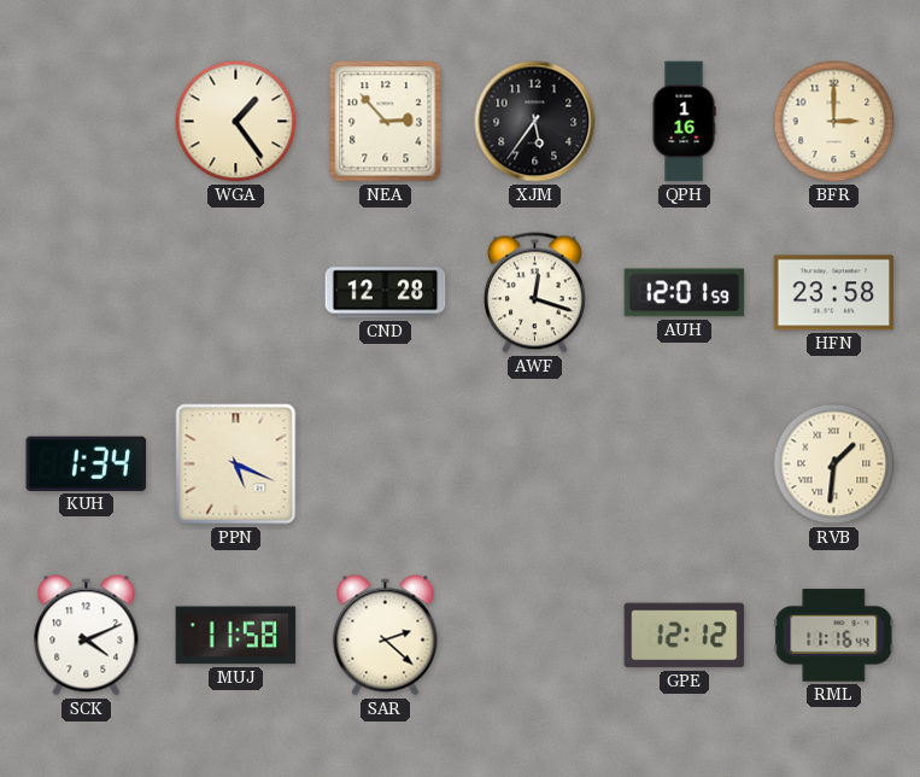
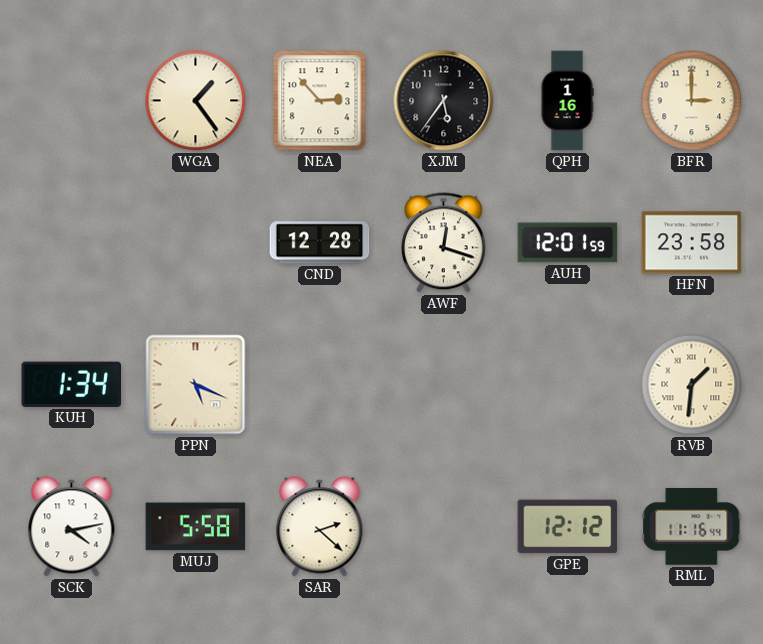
SCK: 4:11 -> 4:13 (72, 527)
MUJ: 11:58 -> 5:58 (196, 527)
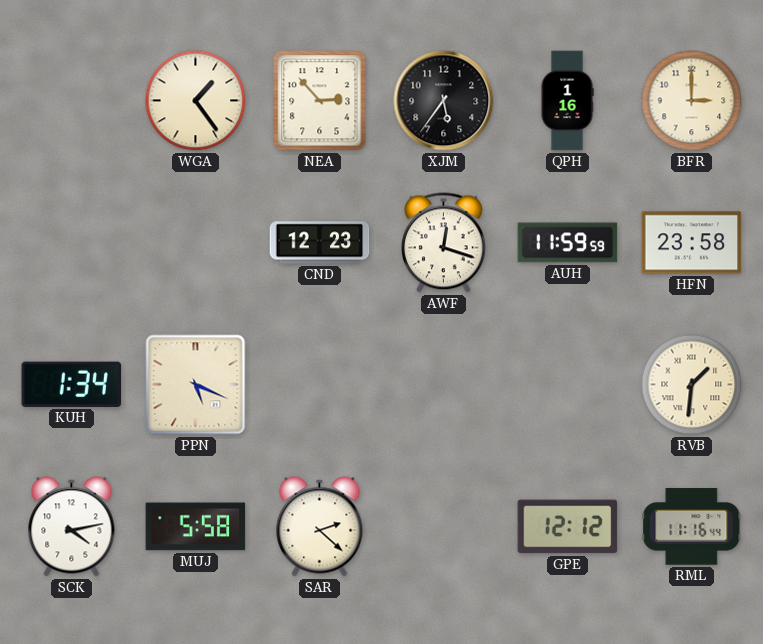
CND: 12:28 -> 12:23 (320, 243)
AUH: 12:01 -> 11:59 (568, 243)
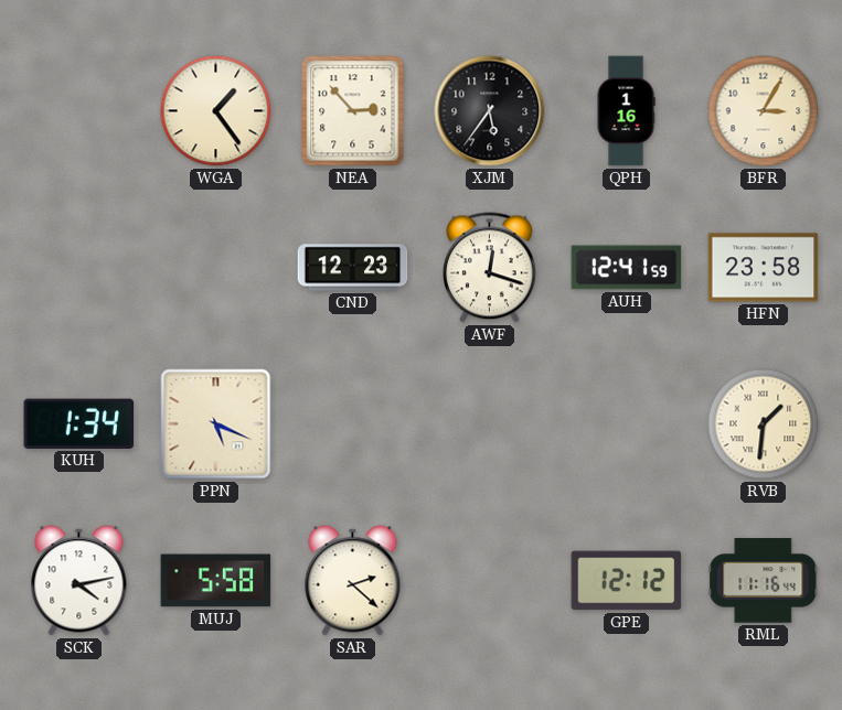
BFR: 3:00 -> 3:05 (764, 111)
AUH: 11:59 -> 12:41 (627, 268)
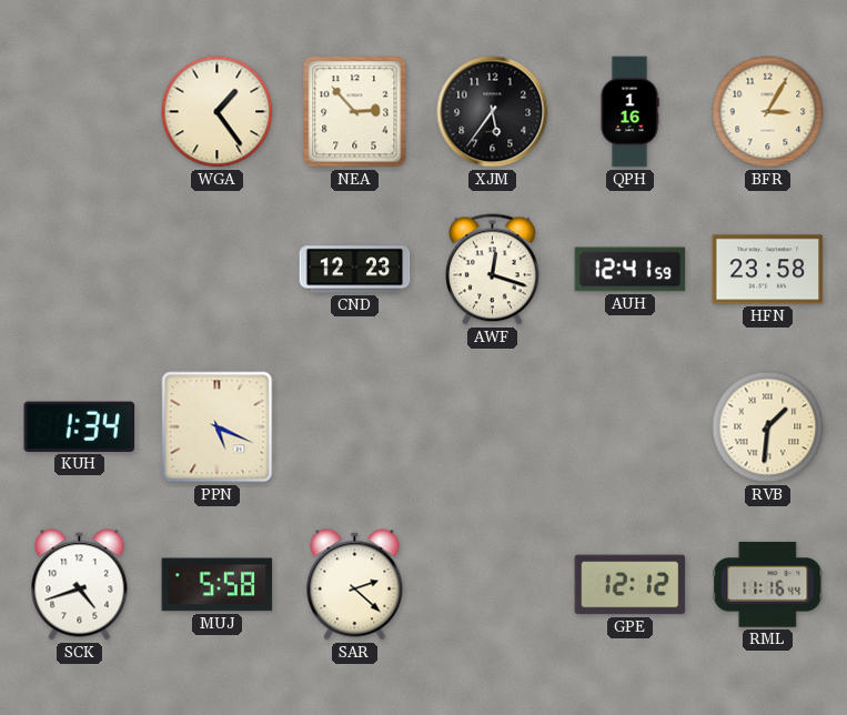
SCK: 4:13 -> 4:42 (80, 585)
